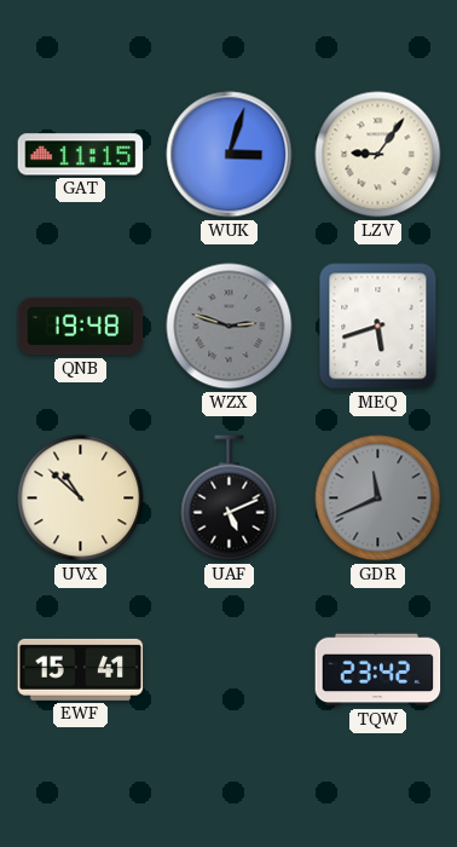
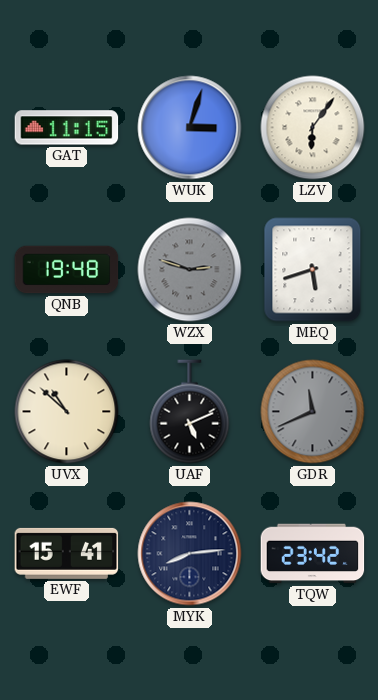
LZV: 9:06 -> 6:06 (313, 128)
MYK: none -> 8:14 (190, 554)
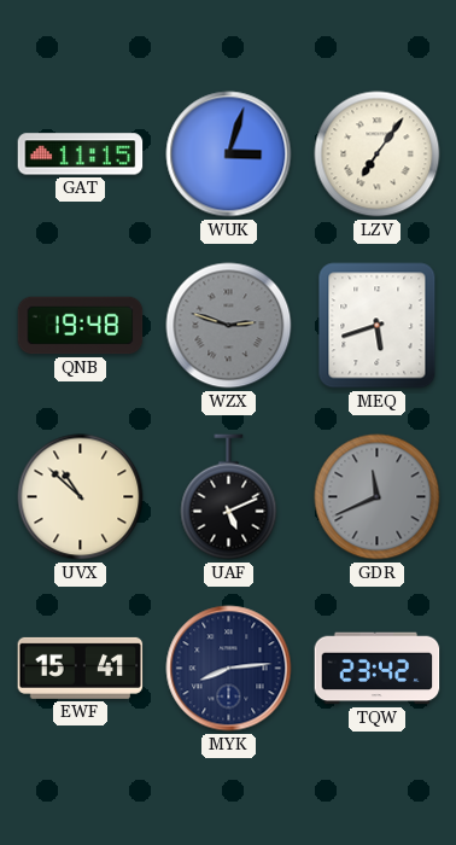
LZV: 6:06 -> 7:06 (378, 155)
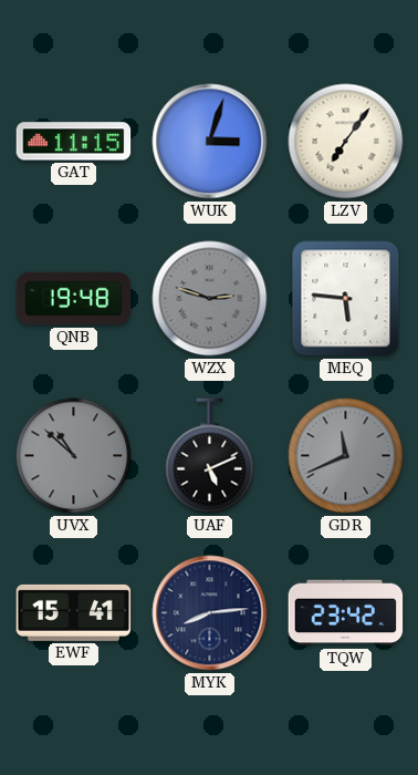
MEQ: 5:42 -> 5:46 (346, 299)
UVX dial: cream -> grey (74, 456)
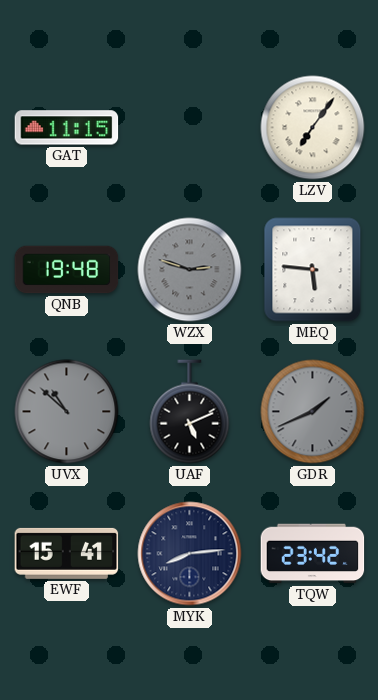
WUK: 3:03 -> none (210, 142)
GDR: 11:41 -> 1:41 (313, 412)
